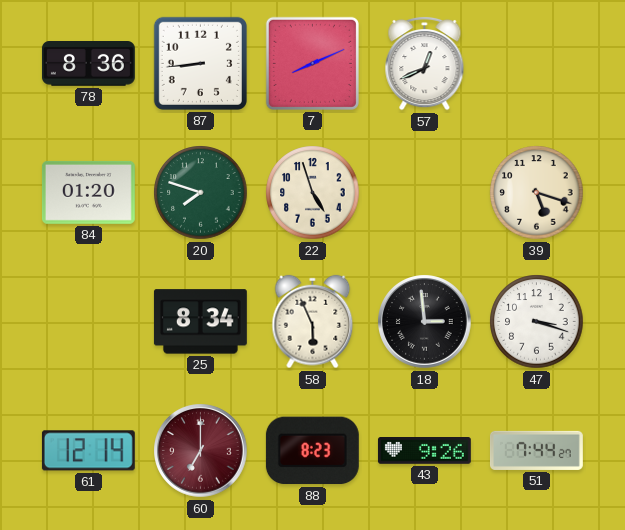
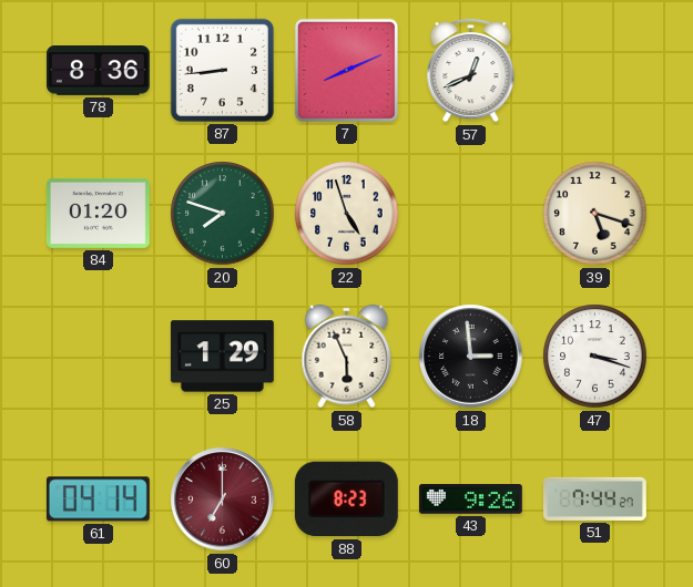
25: 8:34 -> 1:29 (222, 357)
61: 12:14 -> 04:14 (98, 500)
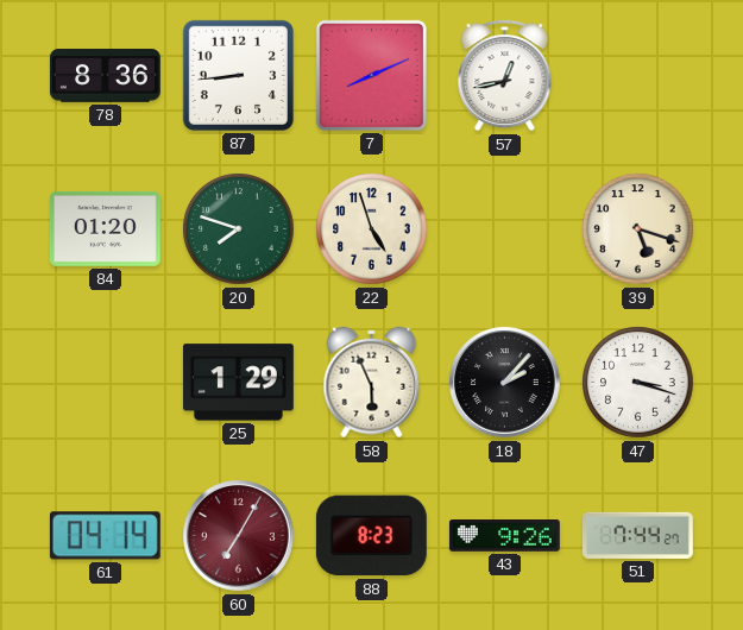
57: 12:41 -> 12:43 (505, 75)
18: 2:59 -> 2:07 (505, 383)
60: 7:00 -> 7:05 (239, 536)
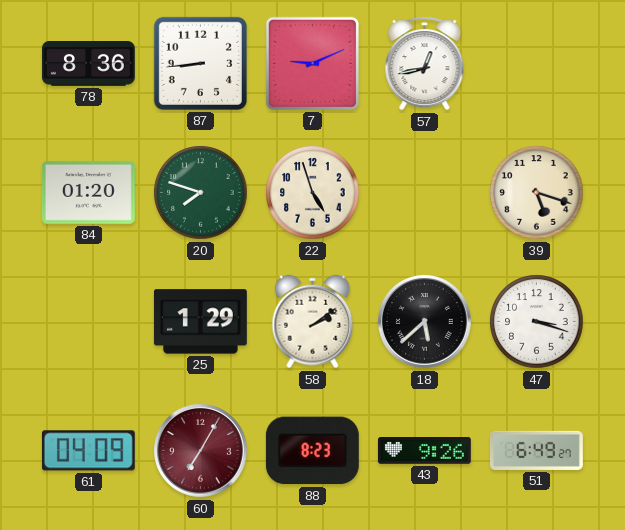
7: 8:11 -> 9:11 (312, 63)
58: 5:56 -> 2:09 (313, 322)
18: 2:07 -> 5:38 (425, 322)
61: 04:14 -> 04:09 (88, 451)
51: 7:44 -> 6:49 (536, 450)
